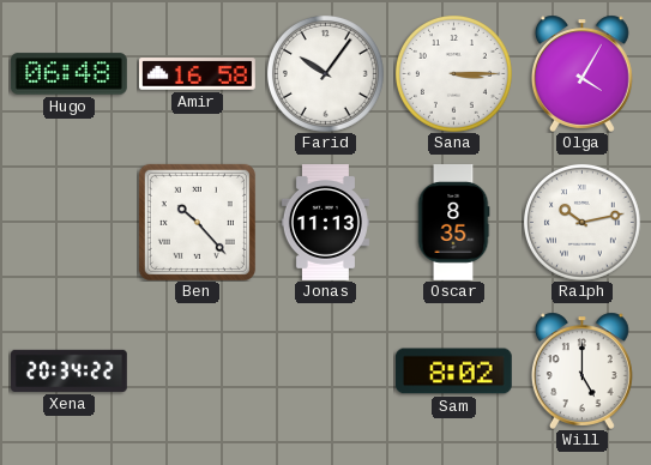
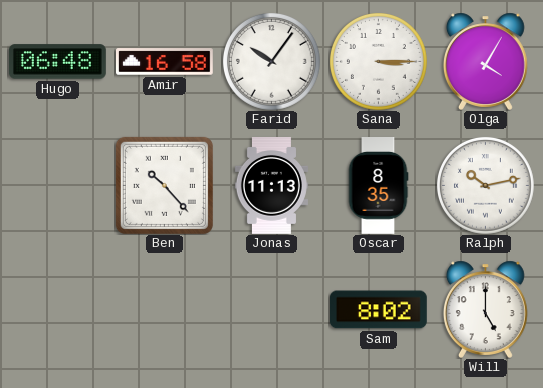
Xena: 20:34 -> none (70, 370)
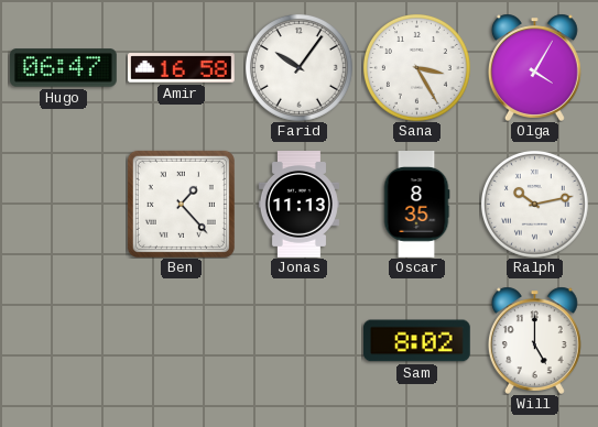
Hugo: 06:48 -> 06:47 (63, 68)
Sana: 3:15 -> 3:25 (416, 67)
Ben: 10:23 -> 1:23 (181, 204)
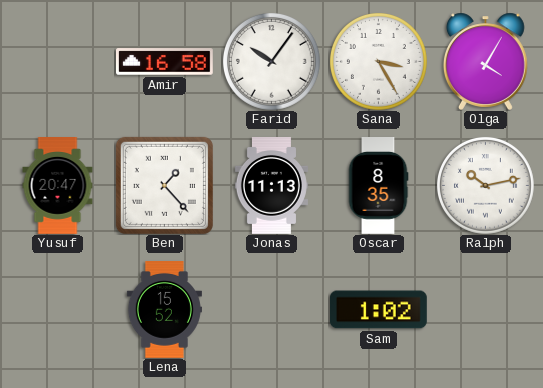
Hugo: 06:47 -> none (63, 68)
Yusuf: none -> 20:47 (58, 186)
Lena: none -> 15:52 (164, 310)
Sam: 8:02 -> 1:02 (378, 310)
Will: 5:00 -> none (534, 340)
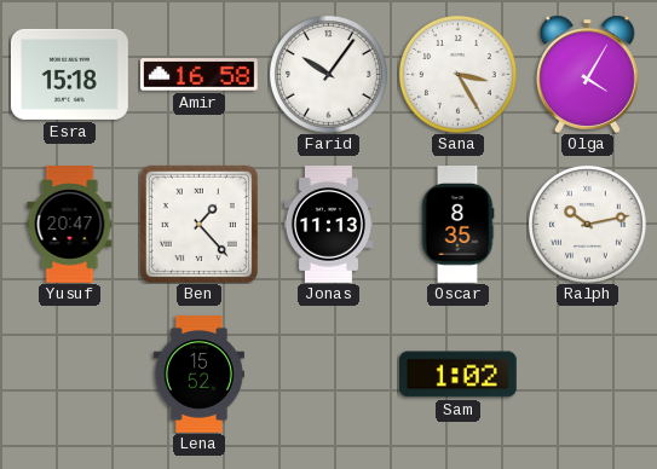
Esra: none -> 15:18 (69, 74)
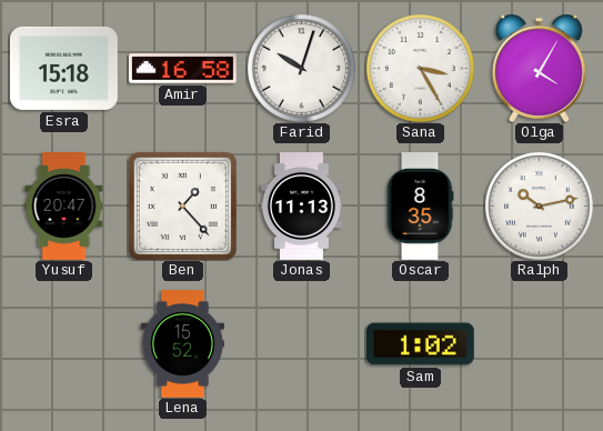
Farid: 10:06 -> 10:03 (301, 68)
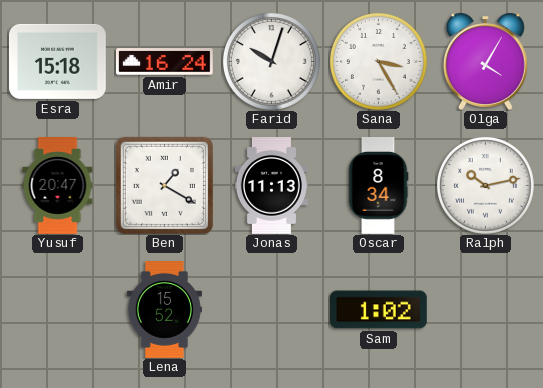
Amir: 16:58 -> 16:24 (165, 62)
Ben: 1:23 -> 1:20 (164, 185)
Oscar: 8:35 -> 8:34 (378, 186)
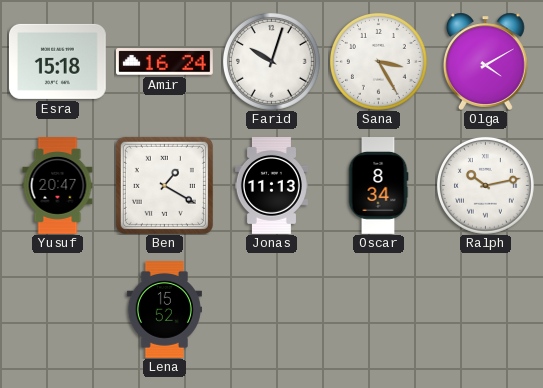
Olga: 4:05 -> 4:10 (485, 61)
Sam: 1:02 -> none (378, 310)
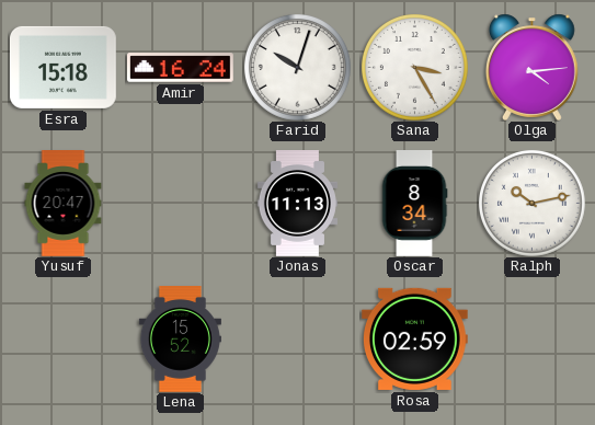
Olga: 4:10 -> 4:14 (531, 67)
Ben: 1:20 -> none (164, 185)
Rosa: none -> 02:59 (414, 338)
